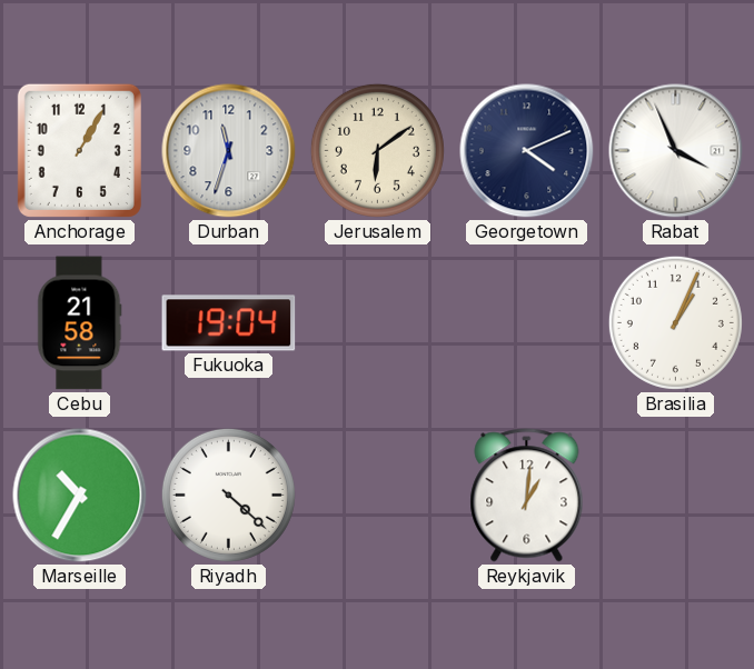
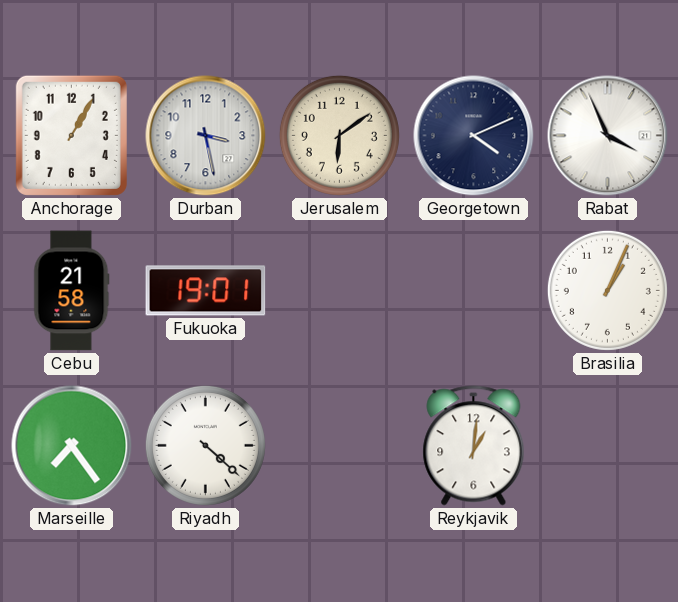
Durban: 11:33 -> 3:28 (206, 136)
Fukuoka: 19:04 -> 19:01 (206, 291)
Marseille: 10:35 -> 7:24 (72, 446)
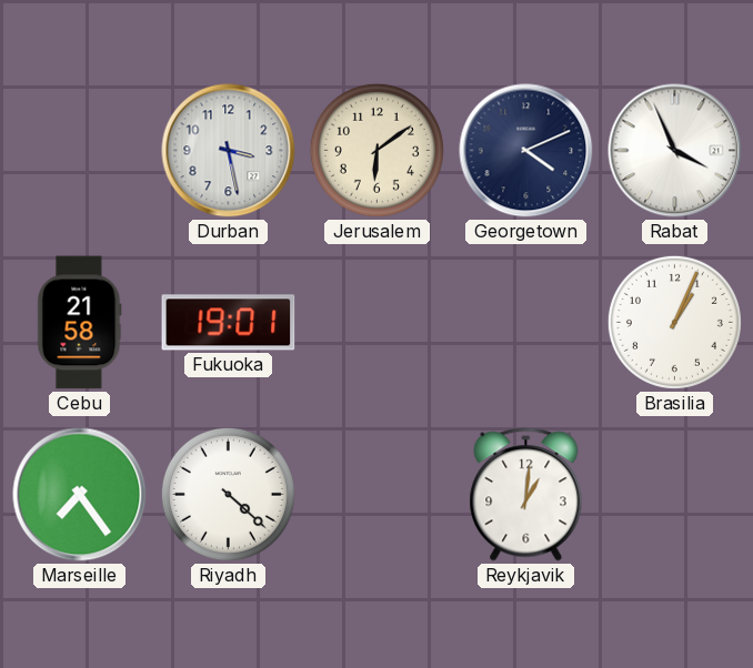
Anchorage: 1:05 -> none (71, 135)
